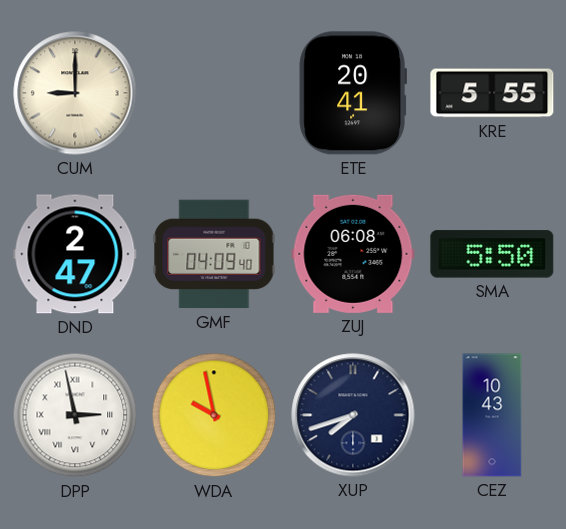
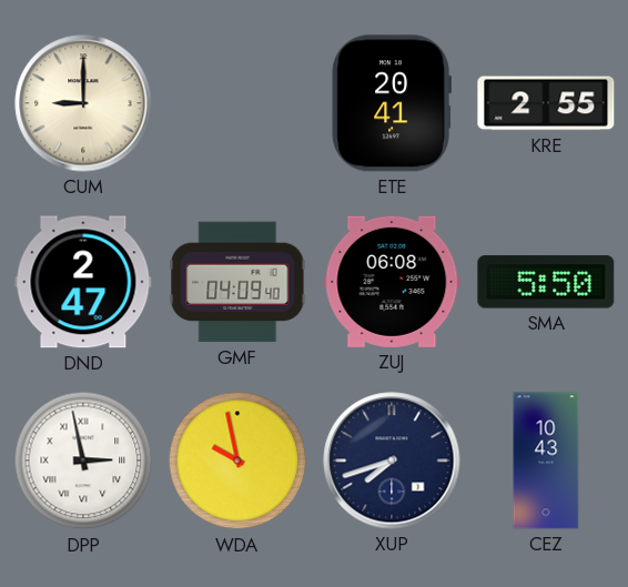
KRE: 5:55 -> 2:55 (546, 103)
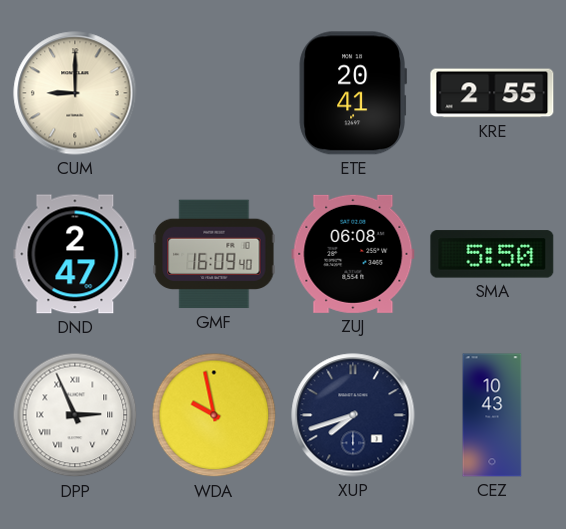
GMF: 04:09 -> 16:09 (214, 254)
DPP: 2:58 -> 2:56 (75, 415)
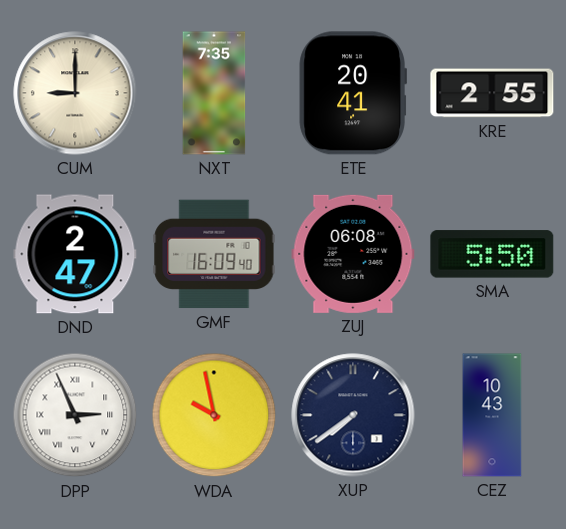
NXT: none -> 7:35 (214, 93)
XUP: 7:42 -> 7:39 (353, 415)
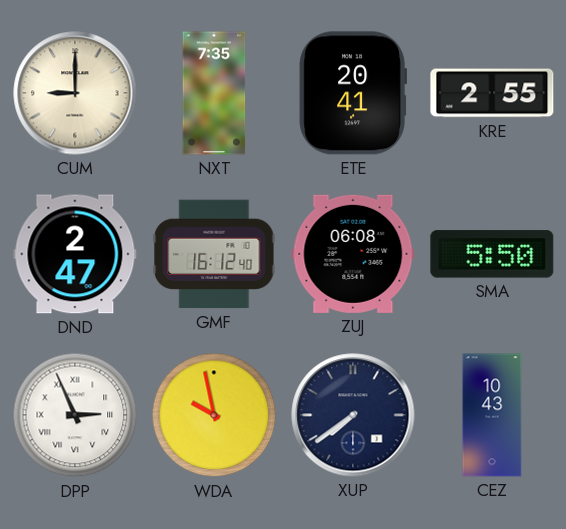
GMF: 16:09 -> 16:12 (214, 254)
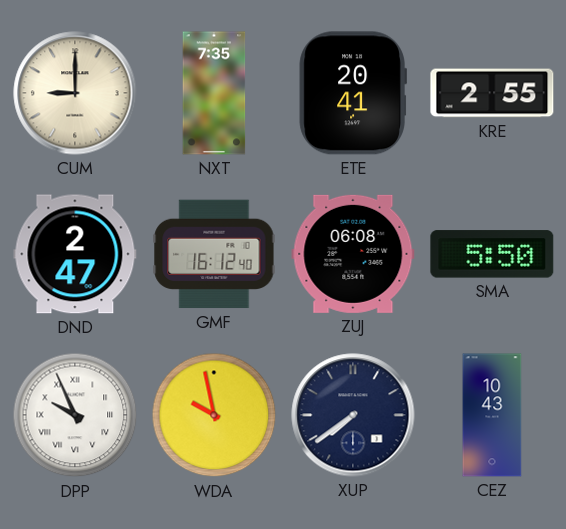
DPP: 2:56 -> 9:56 (75, 415)
